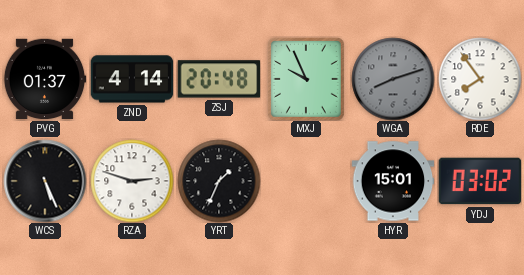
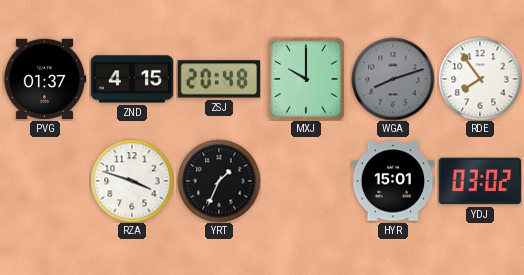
ZND: 4:14 -> 4:15 (132, 79)
MXJ: 9:56 -> 10:00 (306, 79)
WCS: 5:26 -> none (45, 181)
RZA: 2:48 -> 3:48 (132, 181)
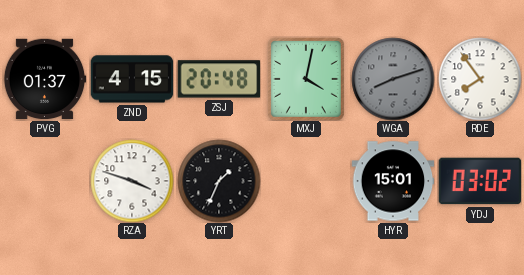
MXJ: 10:00 -> 4:02 (306, 79)
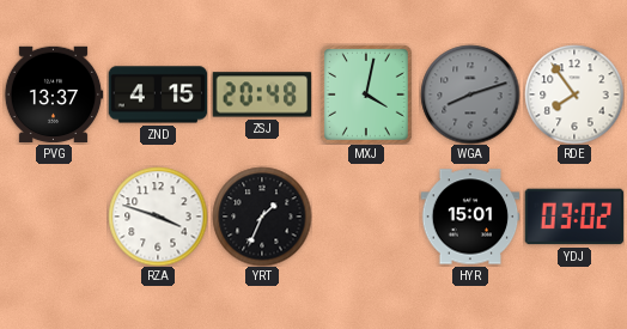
PVG: 01:37 -> 13:37 (54, 95)
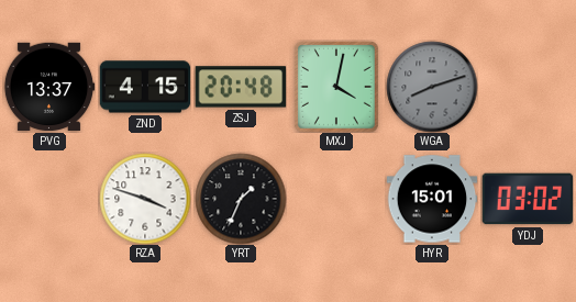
RDE: 7:54 -> none (574, 95)
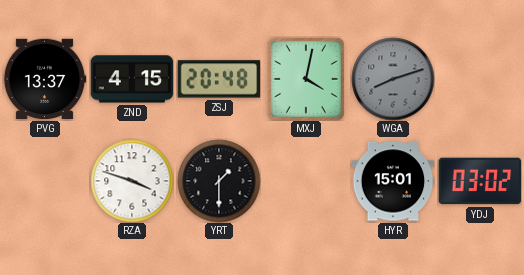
YRT: 1:34 -> 1:30 (219, 181)
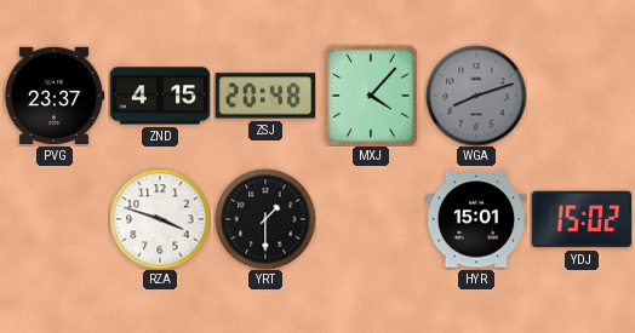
PVG: 13:37 -> 23:37 (55, 96)
MXJ: 4:02 -> 4:07 (371, 96)
YDJ: 03:02 -> 15:02 (582, 219)
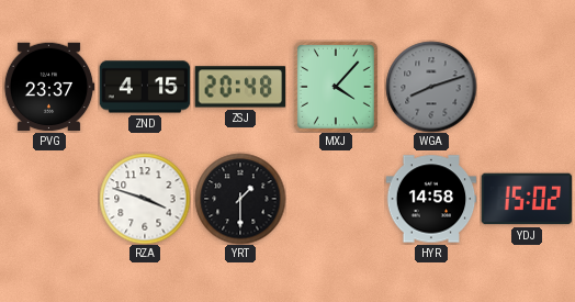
HYR: 15:01 -> 14:58 (431, 199)
